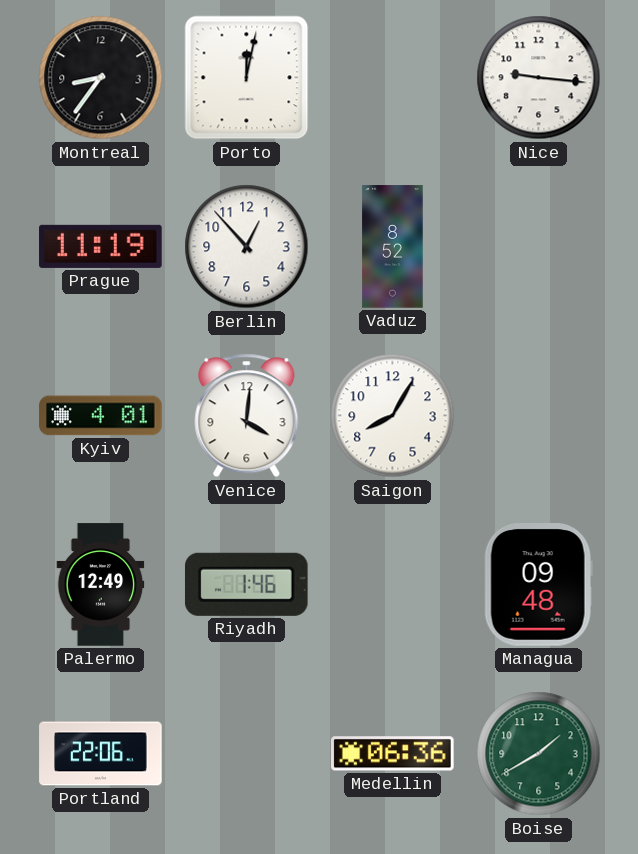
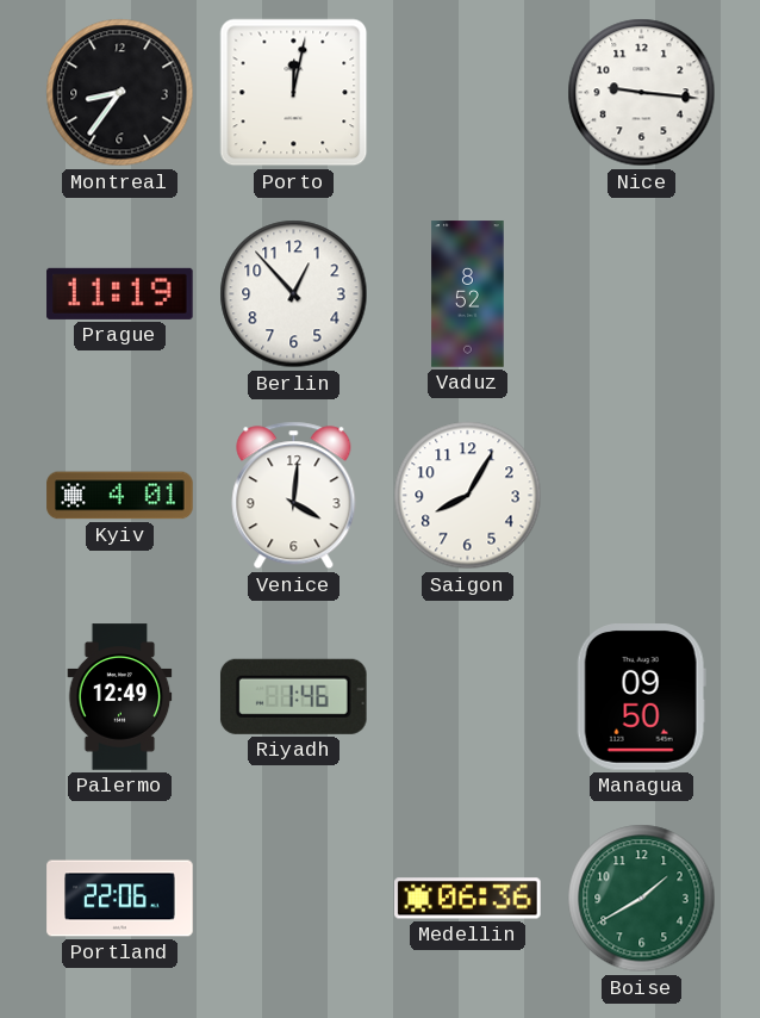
Managua: 09:48 -> 09:50 (641, 697)
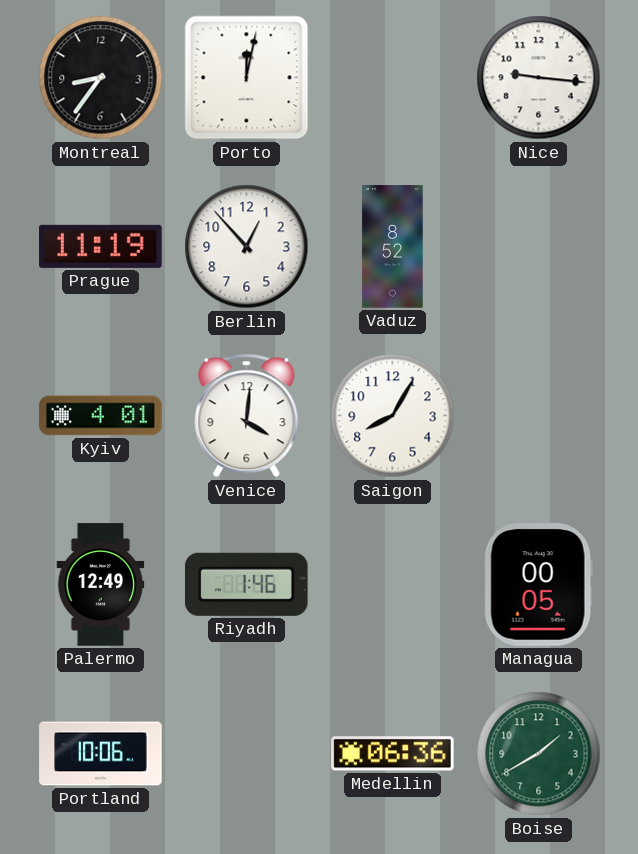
Managua: 09:50 -> 00:05 (538, 585)
Portland: 22:06 -> 10:06 (101, 754)
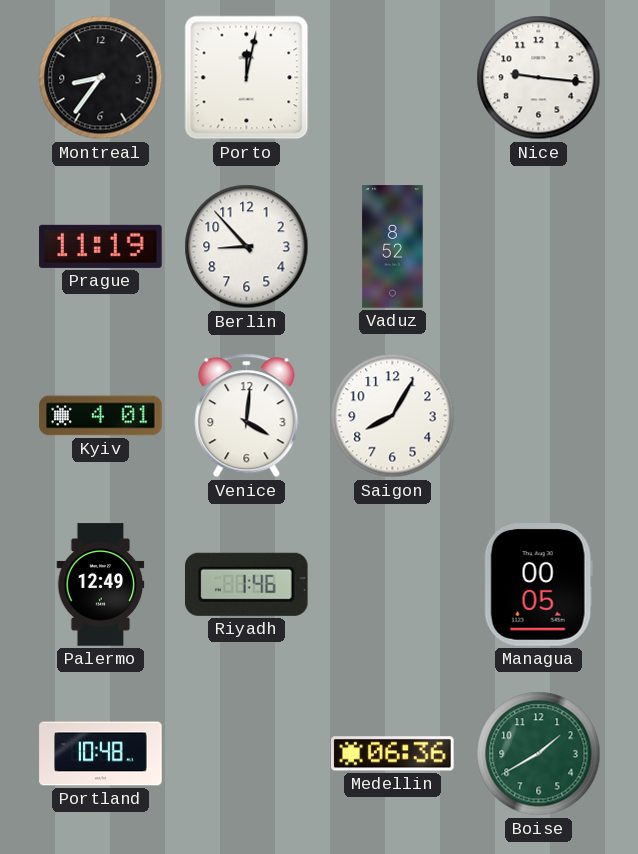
Berlin: 12:53 -> 8:53 (247, 247)
Portland: 10:06 -> 10:48 (101, 754)
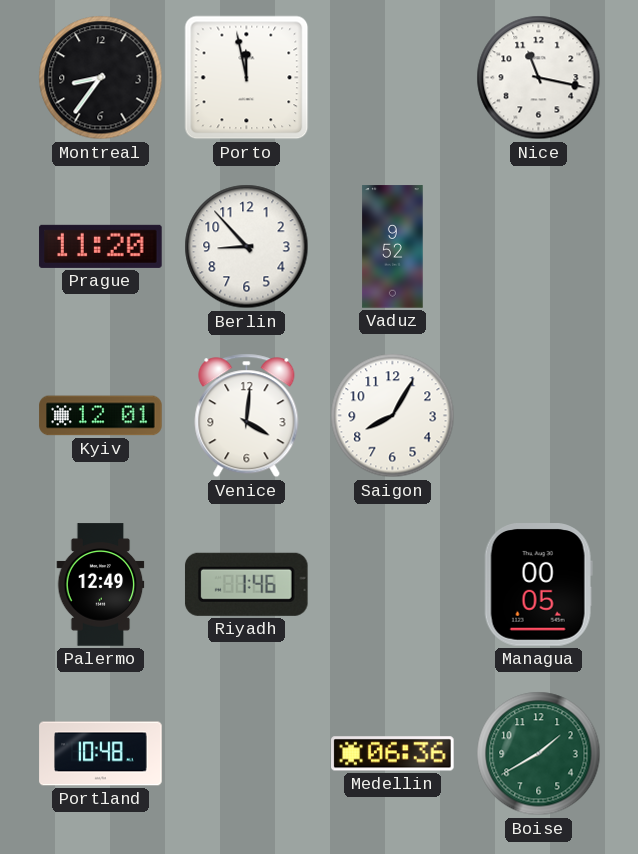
Porto: 12:02 -> 11:58 (247, 78)
Nice: 9:16 -> 11:17 (539, 78)
Prague: 11:19 -> 11:20 (101, 246)
Vaduz: 8:52 -> 9:52 (393, 247)
Kyiv: 4:01 -> 12:01 (101, 416)
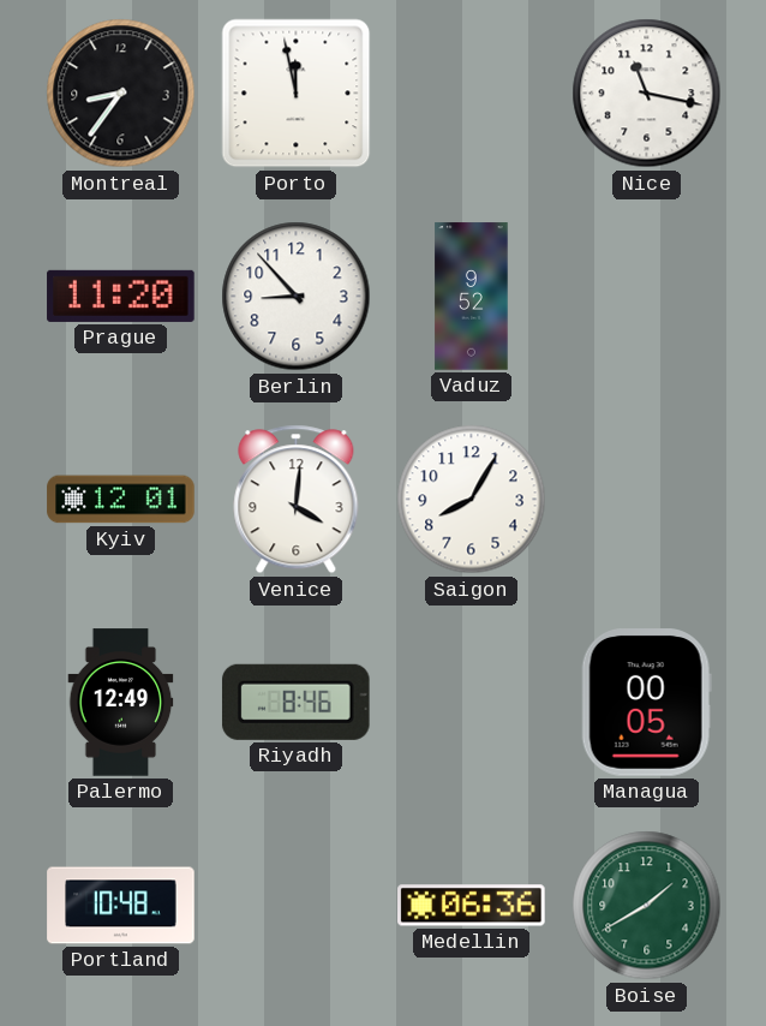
Riyadh: 1:46 -> 8:46 (295, 702)
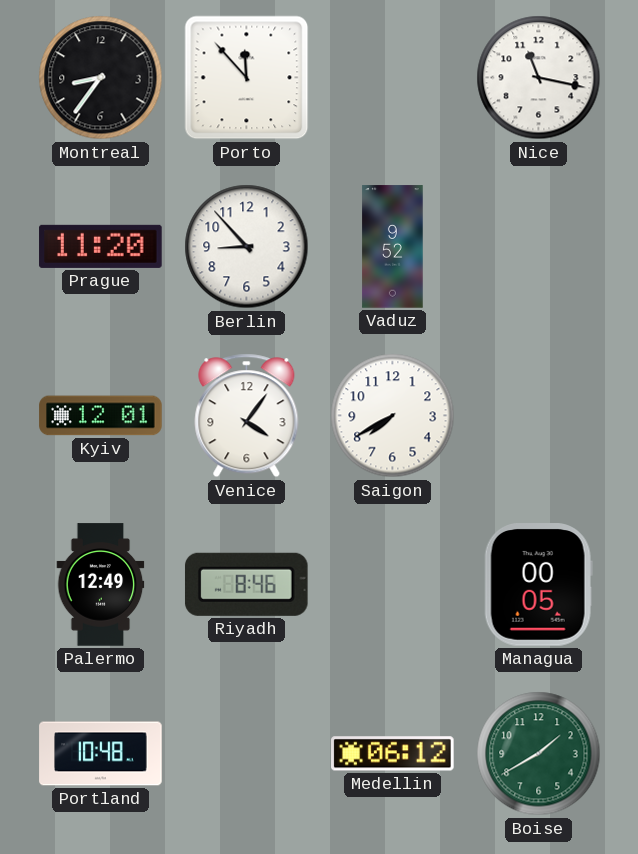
Porto: 11:58 -> 11:53 (247, 78)
Venice: 4:01 -> 4:06 (247, 416)
Saigon: 8:05 -> 7:40 (393, 416)
Medellin: 06:36 -> 06:12 (393, 754)
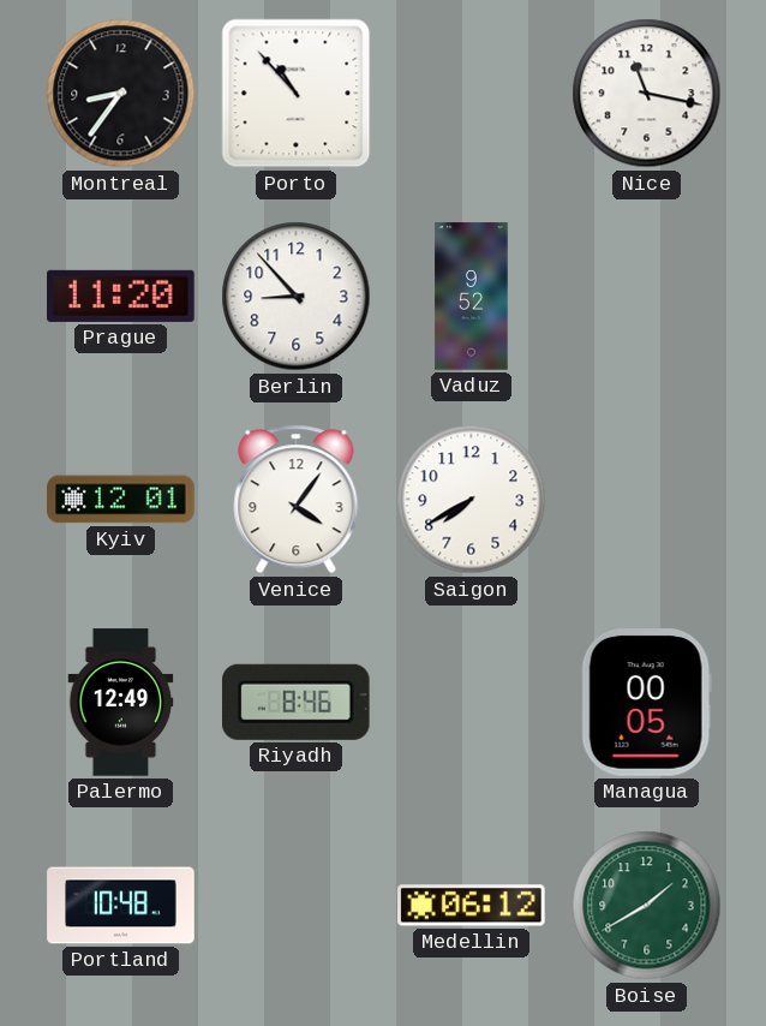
Porto: 11:53 -> 10:53 (297, 94)
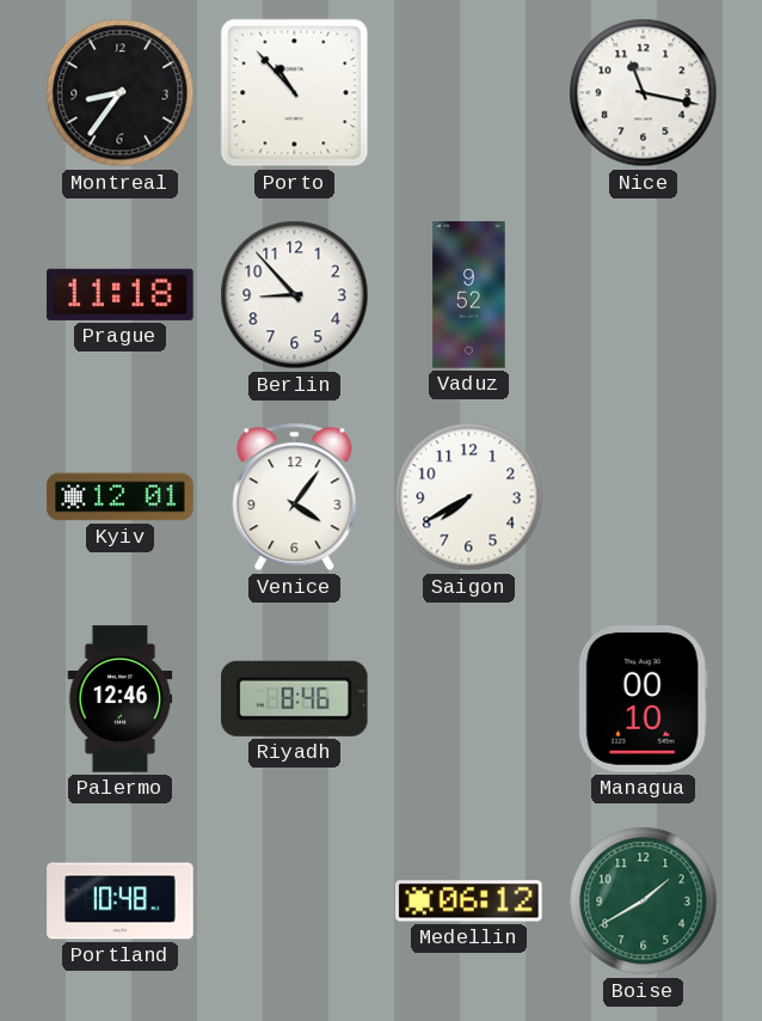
Prague: 11:20 -> 11:18 (121, 294)
Palermo: 12:49 -> 12:46 (121, 699)
Managua: 00:05 -> 00:10 (643, 699)
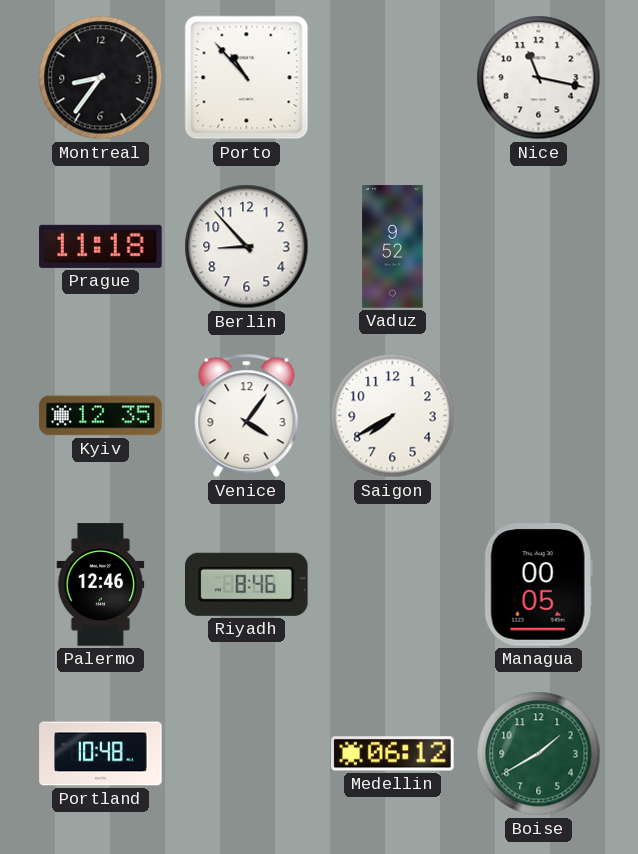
Kyiv: 12:01 -> 12:35 (101, 416)
Managua: 00:10 -> 00:05 (538, 585)
